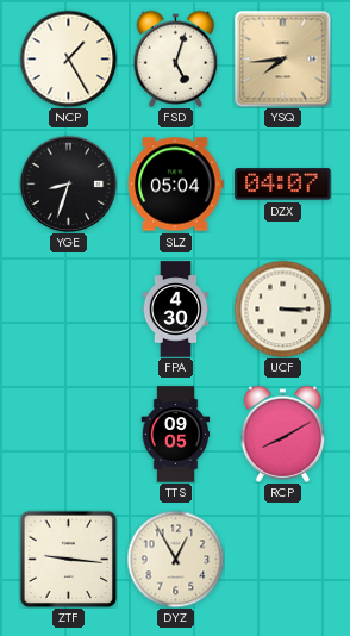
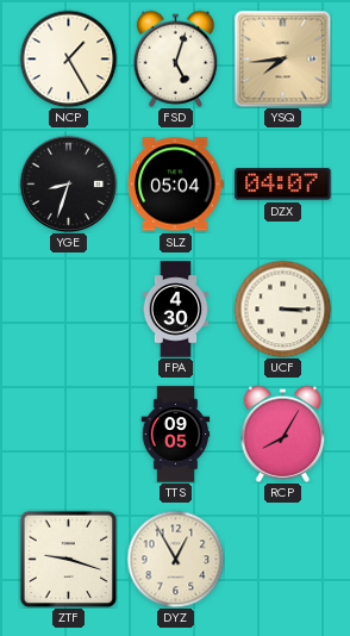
RCP: 8:10 -> 8:05 (283, 434)
ZTF: 9:16 -> 9:18 (68, 559)
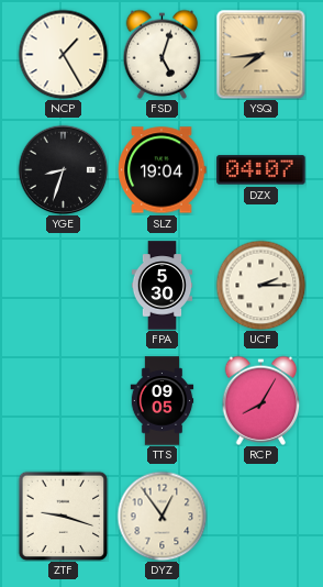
SLZ: 05:04 -> 19:04 (163, 170)
FPA: 4:30 -> 5:30 (163, 286)
UCF: 3:15 -> 2:15 (260, 285)
DYZ: 12:55 -> 12:54 (161, 516)
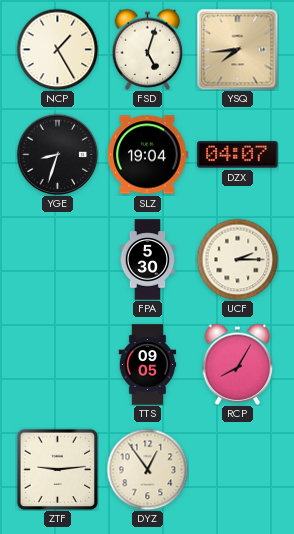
ZTF: 9:18 -> 9:14 (57, 469)
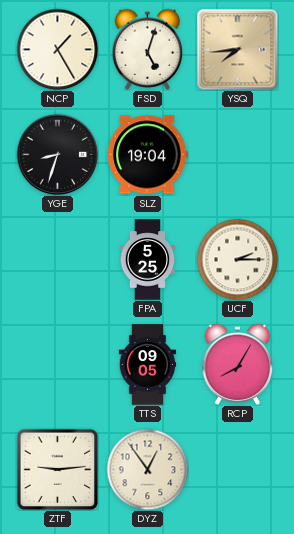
DZX: 04:07 -> none (238, 155)
FPA: 5:30 -> 5:25 (148, 260)
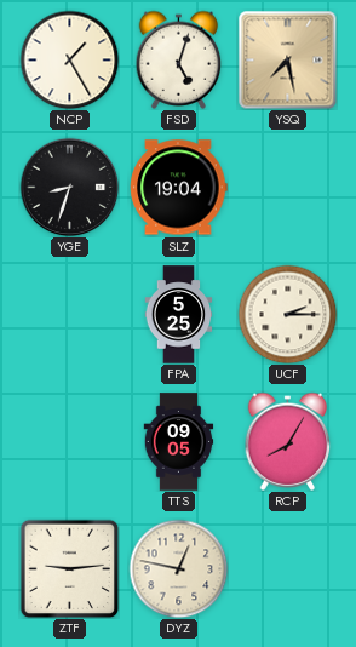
YSQ: 7:44 -> 7:28 (287, 59)
DYZ: 12:54 -> 12:47 (178, 568)
